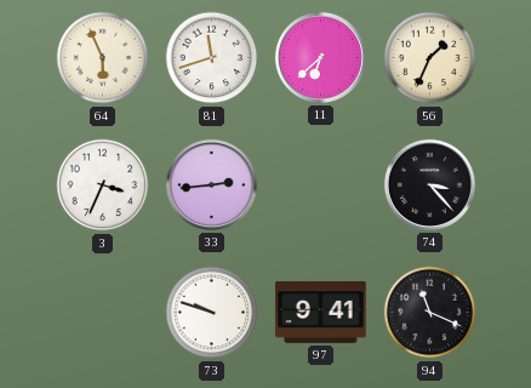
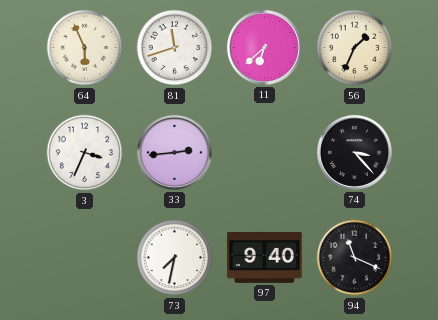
73: 9:48 -> 7:32 (175, 258)
97: 9:41 -> 9:40 (265, 257)
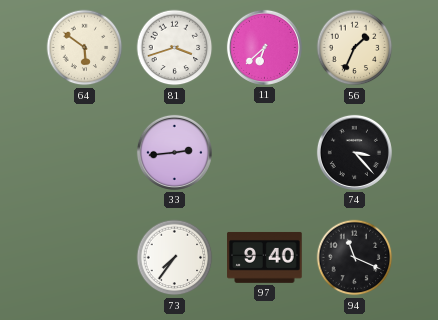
64: 5:56 -> 5:51 (85, 48)
81: 11:42 -> 3:42 (175, 48)
3: 3:34 -> none (85, 153)
73: 7:32 -> 7:36 (175, 258)
